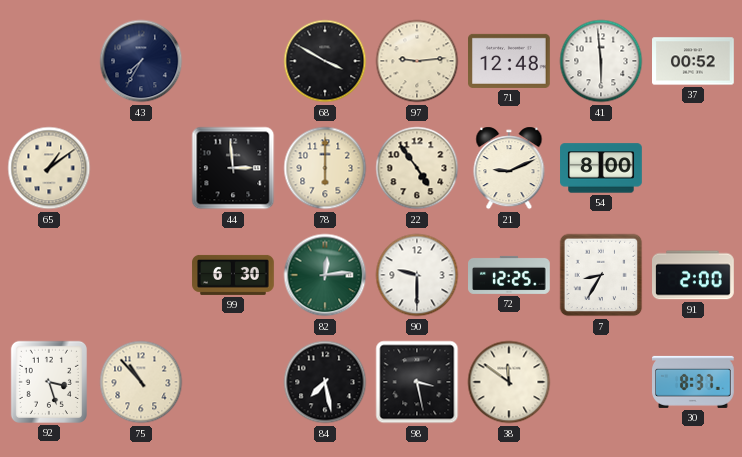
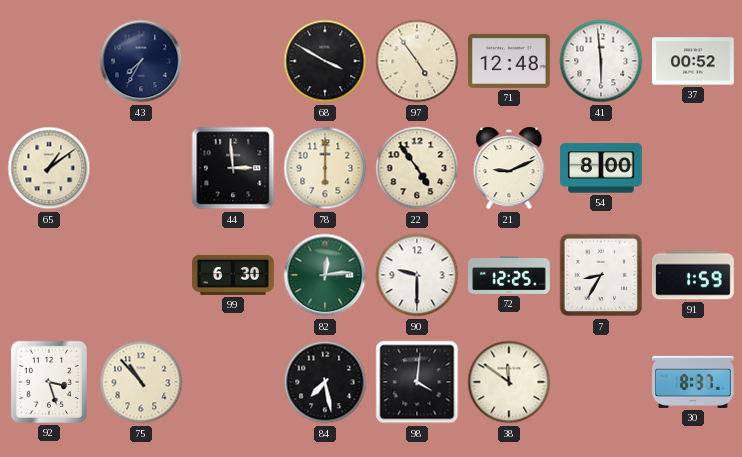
97: 9:14 -> 4:54 (417, 61)
91: 2:00 -> 1:59 (694, 275)
98: 3:28 -> 4:01 (417, 382)
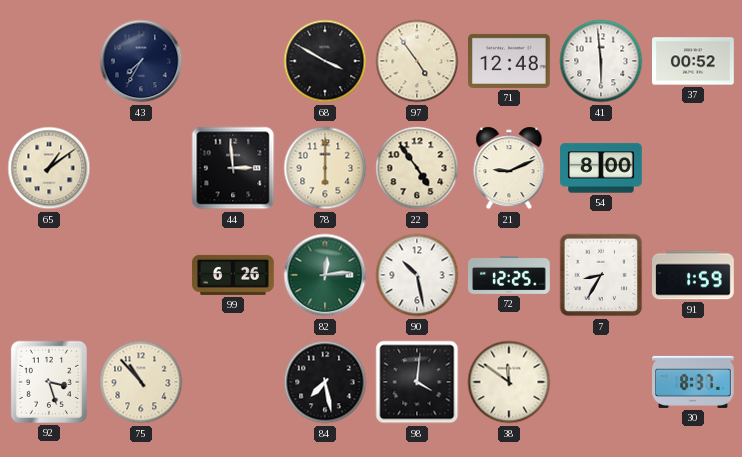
99: 6:30 -> 6:26 (233, 275)
90: 9:30 -> 10:28 (417, 275)
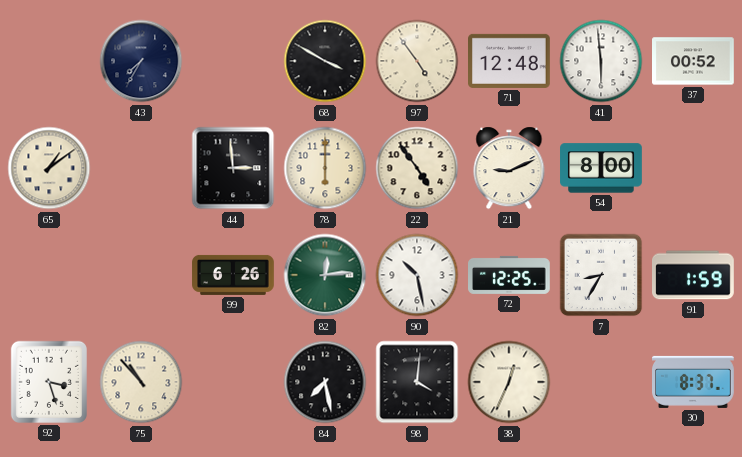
38: 11:51 -> 12:34 (509, 382)
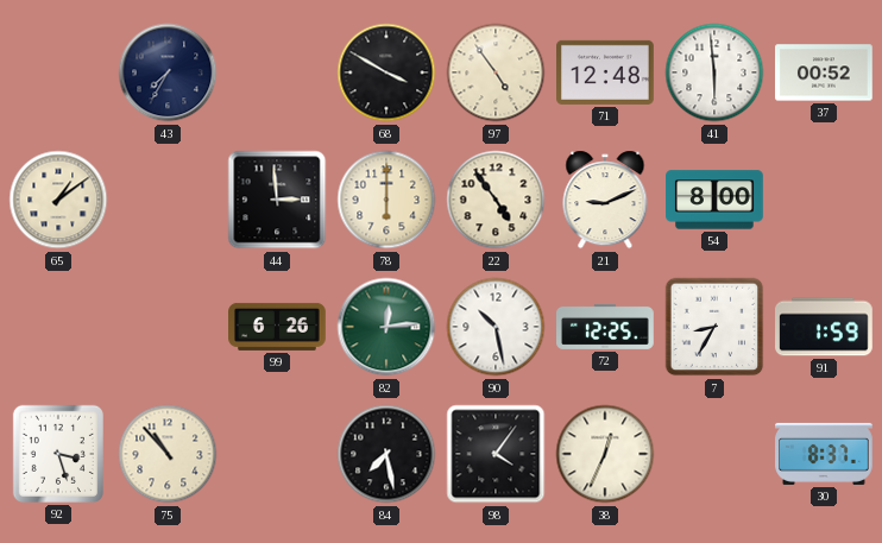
98: 4:01 -> 4:06 (496, 454)
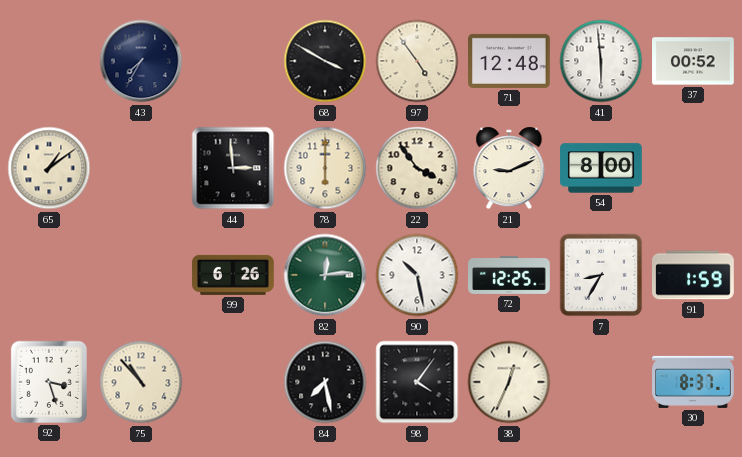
22: 4:54 -> 3:54 (417, 168)
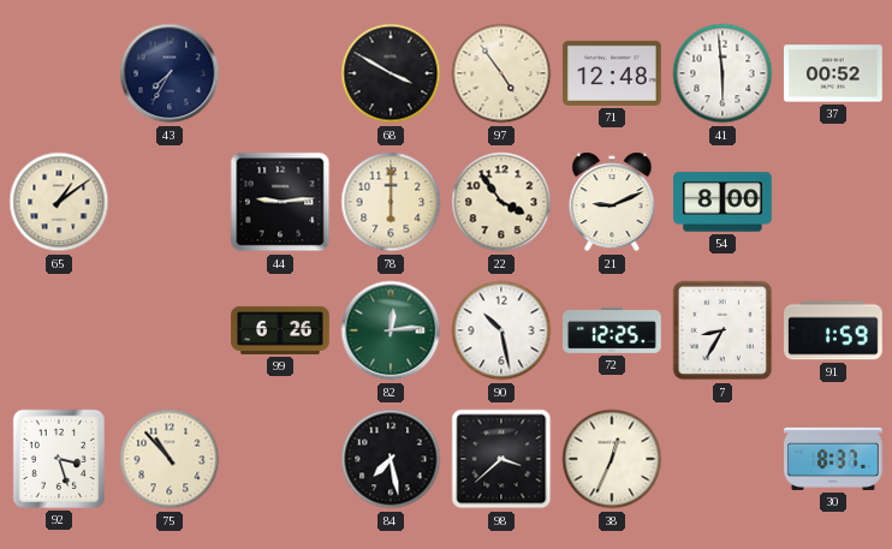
44: 2:59 -> 9:14 (280, 202)
98: 4:06 -> 3:38 (501, 459)
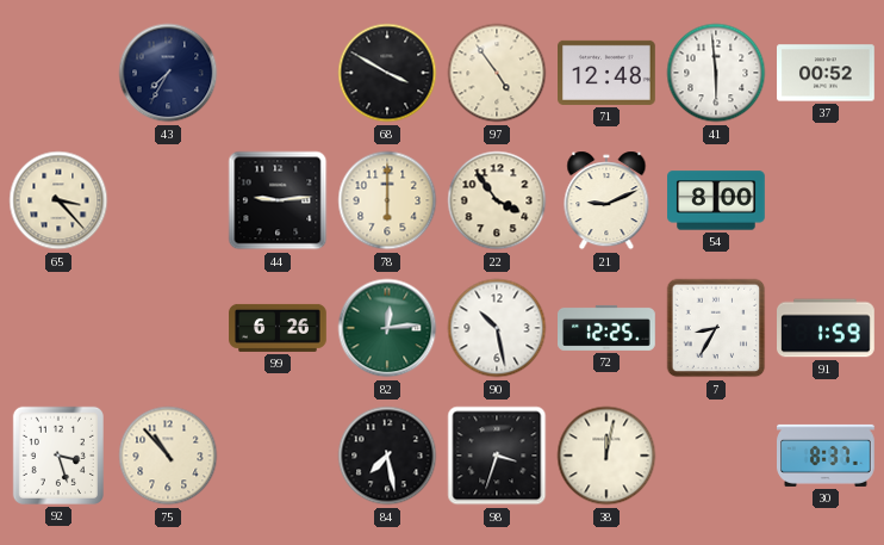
65: 1:09 -> 3:23 (58, 200)
98: 3:38 -> 3:33 (497, 456)
38: 12:34 -> 12:02 (606, 456)
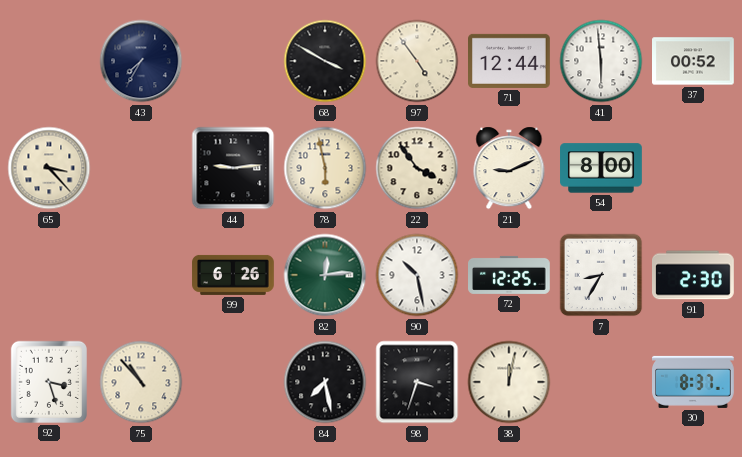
71: 12:48 -> 12:44 (510, 61)
78: 6:00 -> 5:58 (325, 168)
91: 1:59 -> 2:30 (694, 275)
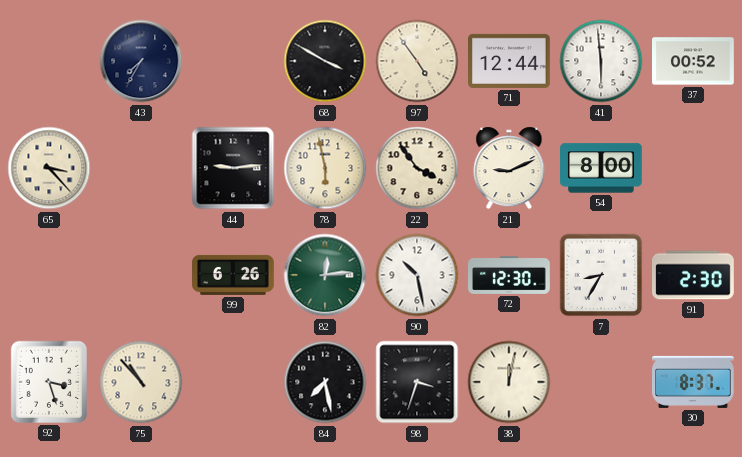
72: 12:25 -> 12:30 (510, 275)
